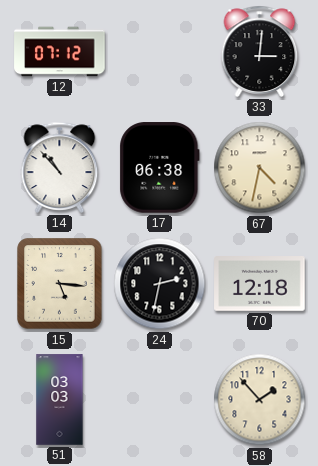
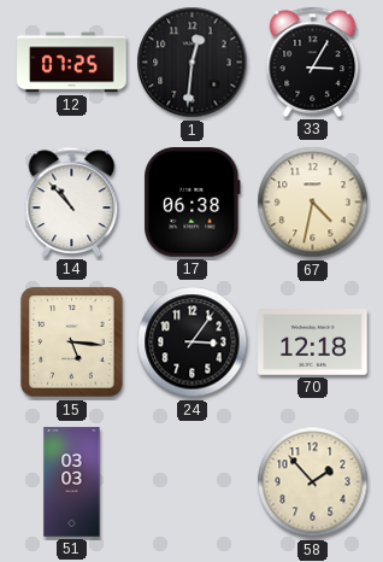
12: 07:12 -> 07:25 (72, 63)
1: none -> 12:31 (193, 63)
33: 3:01 -> 3:05 (313, 62)
24: 2:32 -> 3:06 (193, 343)
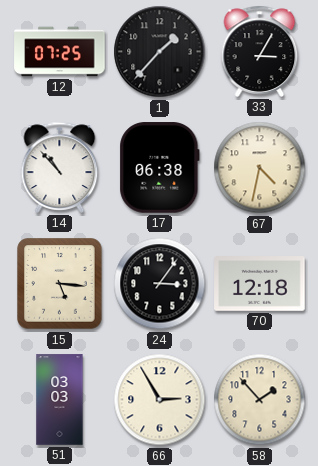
1: 12:31 -> 1:37 (160, 52)
66: none -> 2:55 (160, 400)
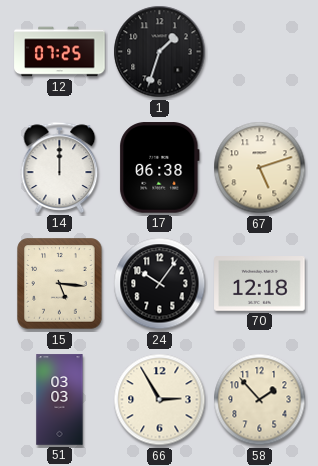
1: 1:37 -> 1:33 (160, 52)
33: 3:05 -> none (260, 51)
14: 10:53 -> 12:00 (60, 167)
67: 4:32 -> 5:12 (260, 168)
24: 3:06 -> 10:06 (160, 284)
